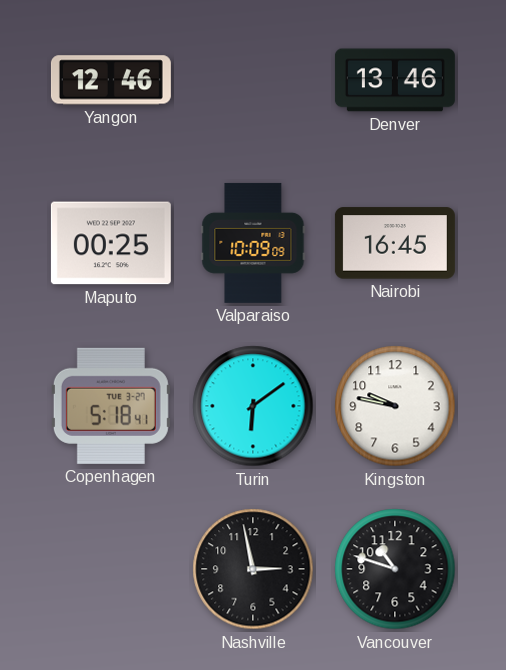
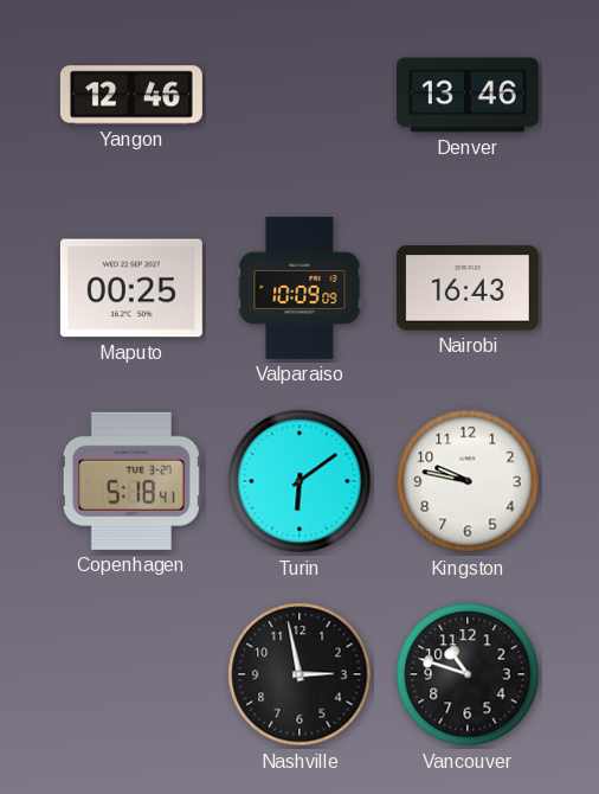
Nairobi: 16:45 -> 16:43 (468, 288)
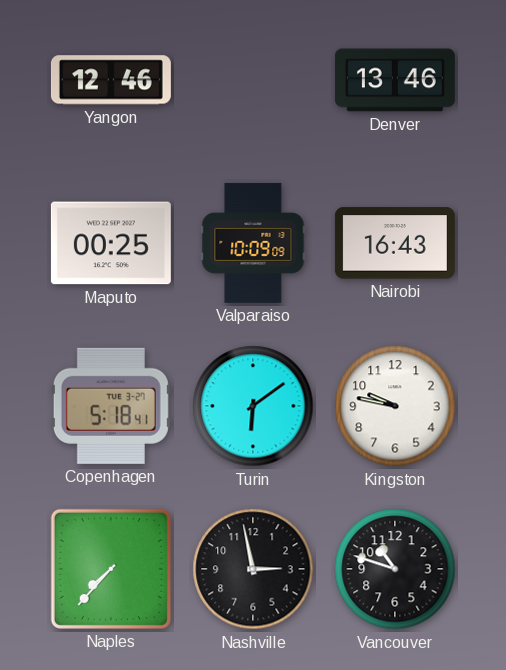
Naples: none -> 7:37 (111, 569)
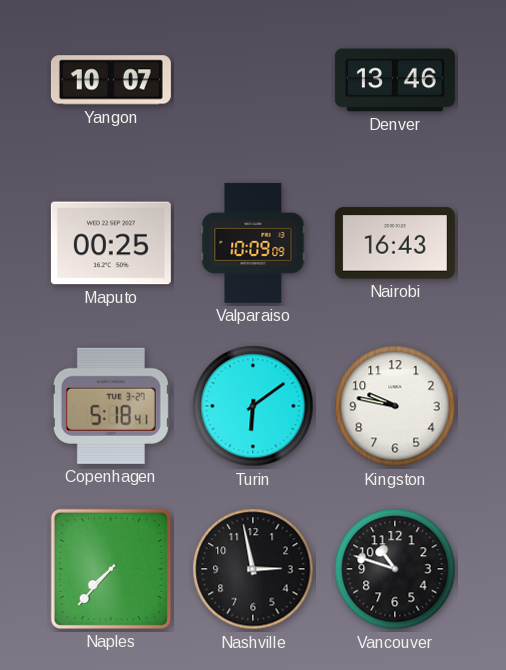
Yangon: 12:46 -> 10:07 (111, 80)
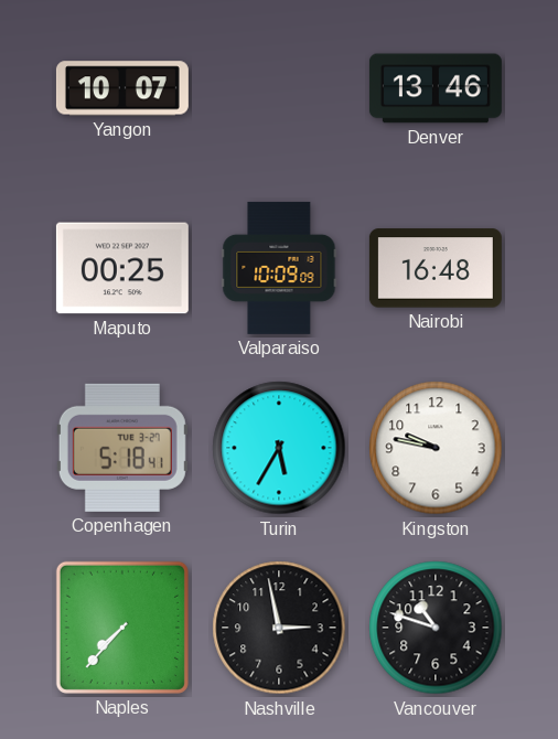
Nairobi: 16:43 -> 16:48 (436, 268)
Turin: 6:09 -> 5:35 (279, 448)
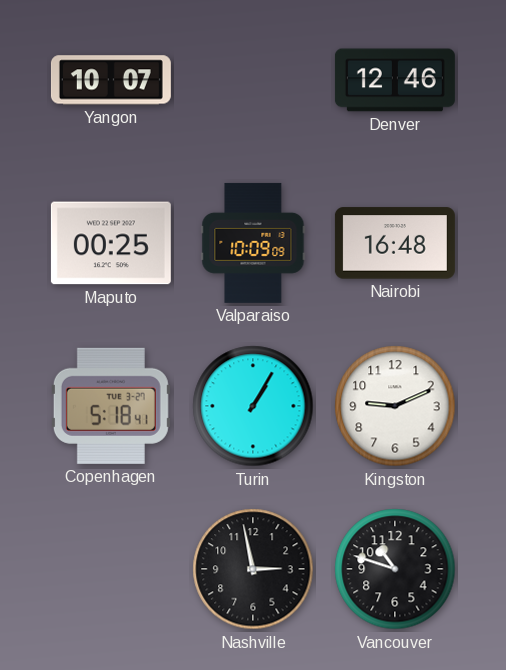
Denver: 13:46 -> 12:46 (395, 80)
Turin: 5:35 -> 1:05 (253, 406)
Kingston: 9:47 -> 9:11 (395, 406)
Naples: 7:37 -> none (122, 628)
